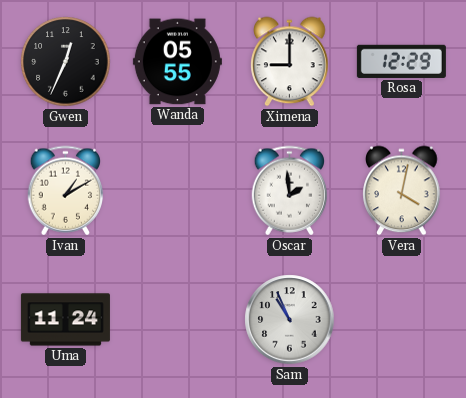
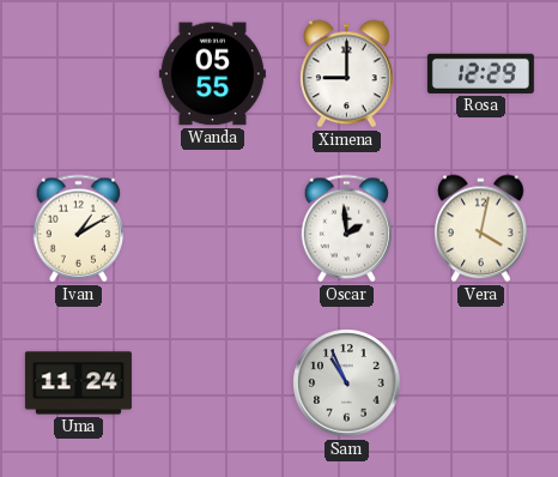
Gwen: 12:34 -> none (66, 62)
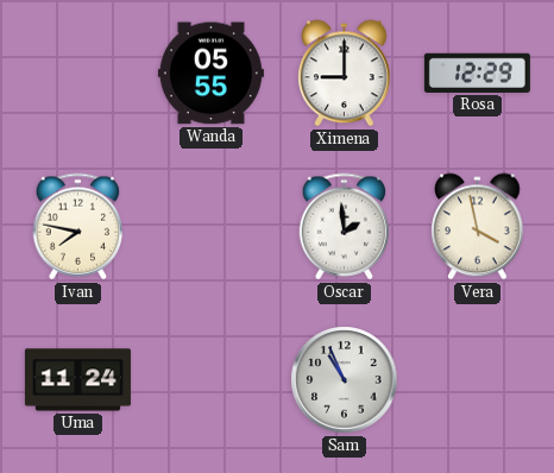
Ivan: 1:10 -> 7:47 (78, 227)
Vera: 4:02 -> 3:58 (478, 227)
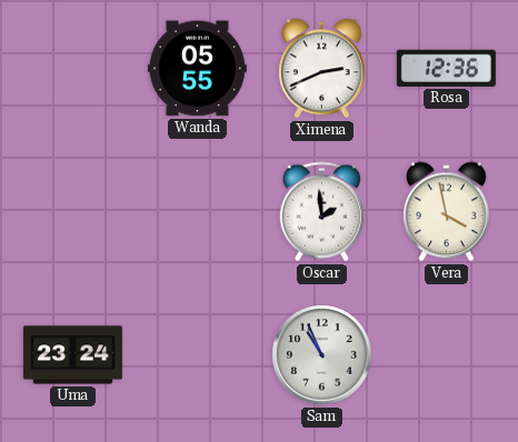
Ximena: 9:00 -> 2:41 (322, 69)
Rosa: 12:29 -> 12:36 (446, 68)
Ivan: 7:47 -> none (78, 227)
Uma: 11:24 -> 23:24 (72, 355)
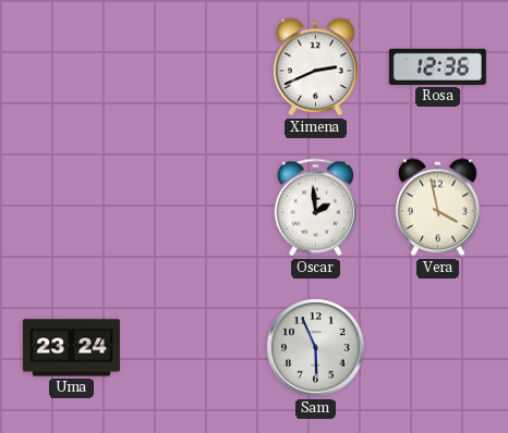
Wanda: 05:55 -> none (197, 69)
Sam: 10:56 -> 5:56 (316, 348)
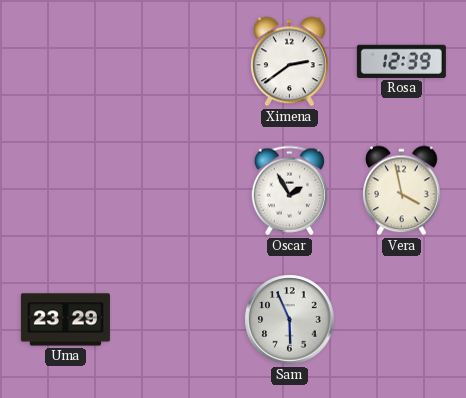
Ximena: 2:41 -> 2:39 (290, 62)
Rosa: 12:36 -> 12:39 (401, 61)
Oscar: 1:59 -> 1:55 (290, 191)
Uma: 23:24 -> 23:29 (65, 320)
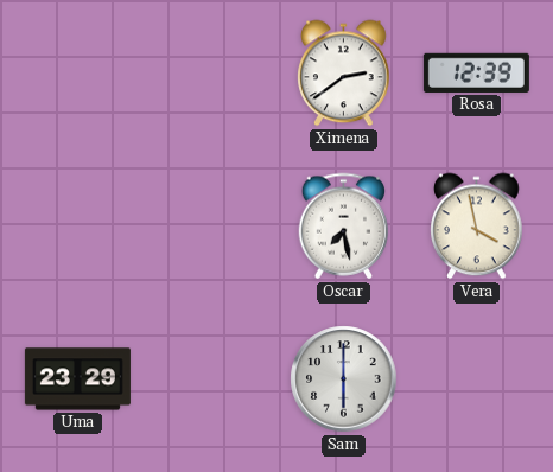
Oscar: 1:55 -> 7:28 (344, 227)
Sam: 5:56 -> 6:00 (344, 379)
